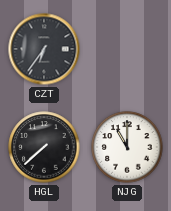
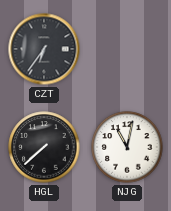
NJG: 11:00 -> 11:02 (127, 147)
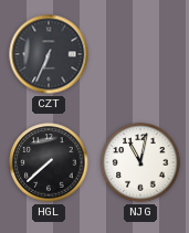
CZT: 6:36 -> 6:34 (49, 54)
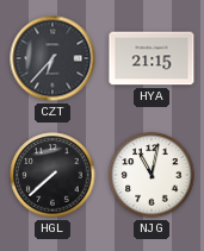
CZT: 6:34 -> 6:37 (52, 58)
HYA: none -> 21:15 (152, 58)
